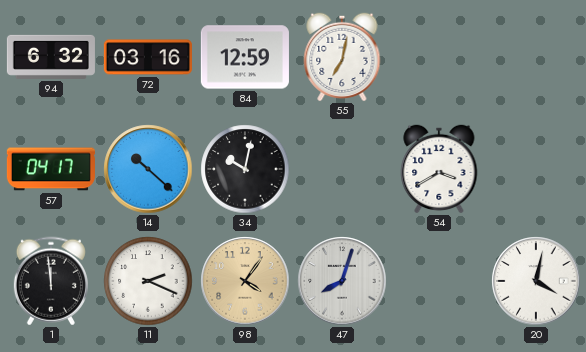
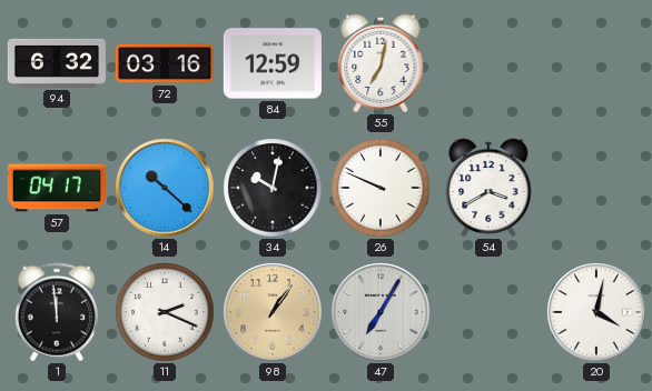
26: none -> 9:49 (381, 188)
98: 4:06 -> 1:06 (273, 312)
47: 8:03 -> 7:05 (381, 312)
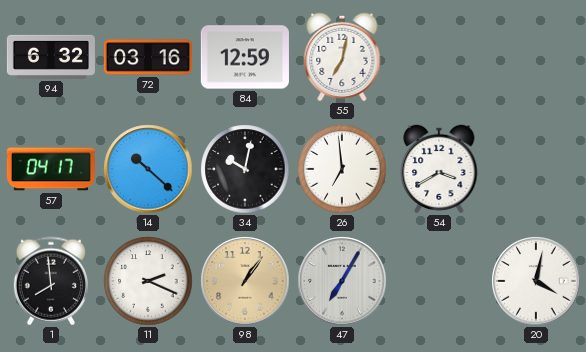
26: 9:49 -> 6:59 (342, 169)
1: 11:59 -> 7:59 (51, 281)
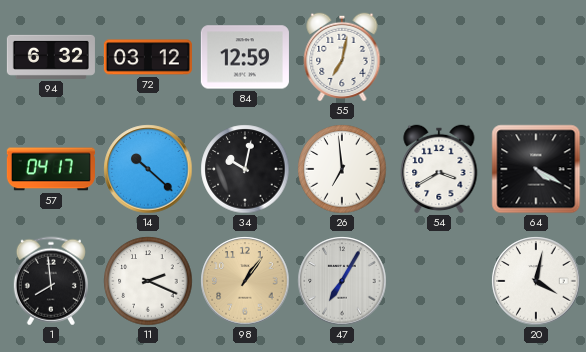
72: 03:16 -> 03:12 (148, 57)
64: none -> 4:20 (536, 169)
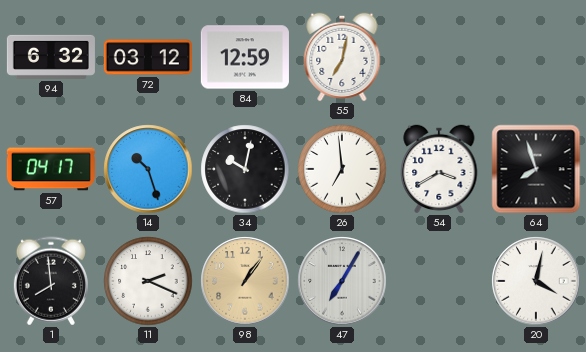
14: 10:22 -> 10:27 (148, 169)
64: 4:20 -> 7:57 (536, 169)
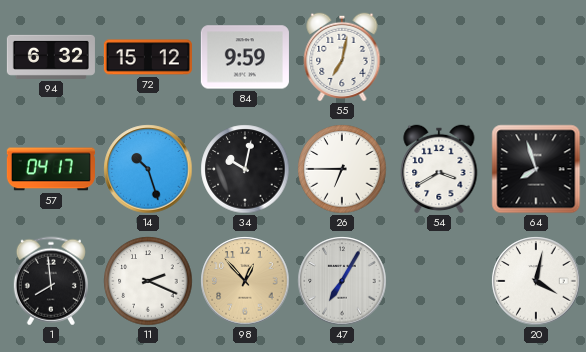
72: 03:12 -> 15:12 (148, 57)
84: 12:59 -> 9:59 (245, 57)
26: 6:59 -> 6:45 (342, 169)
98: 1:06 -> 12:53 (245, 281)
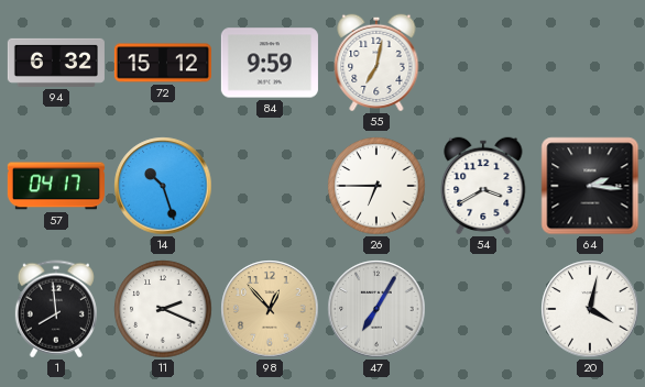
34: 10:02 -> none (245, 169)
64: 7:57 -> 2:16 (590, 186)
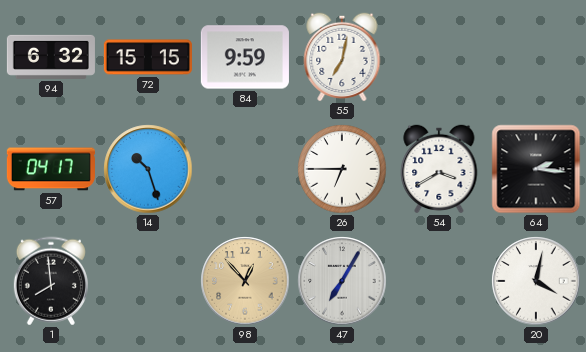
72: 15:12 -> 15:15 (148, 57)
11: 2:19 -> none (163, 309)
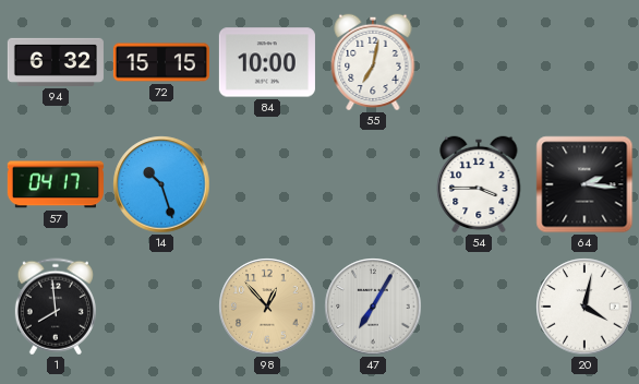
84: 9:59 -> 10:00 (267, 62)
26: 6:45 -> none (342, 169)
54: 3:40 -> 3:45 (479, 184)
